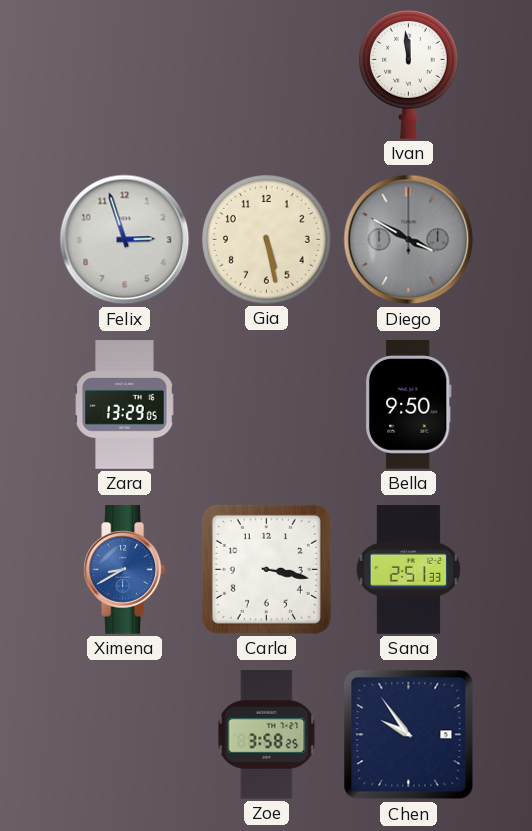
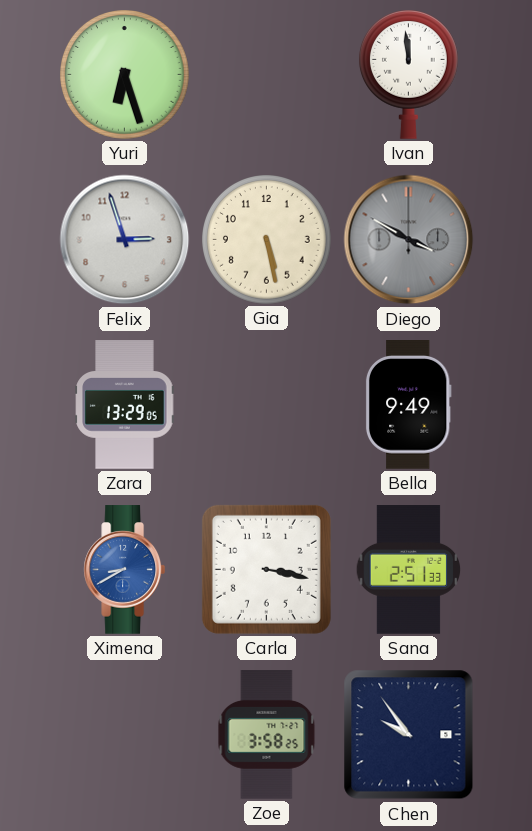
Yuri: none -> 6:27 (125, 75)
Bella: 9:50 -> 9:49 (408, 405)
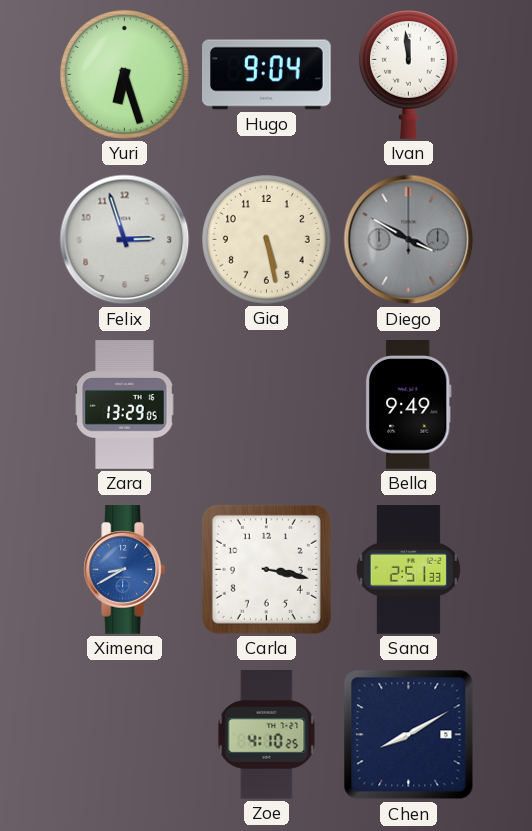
Hugo: none -> 9:04 (267, 75)
Zoe: 3:58 -> 4:10 (267, 735)
Chen: 9:54 -> 8:10 (409, 735)
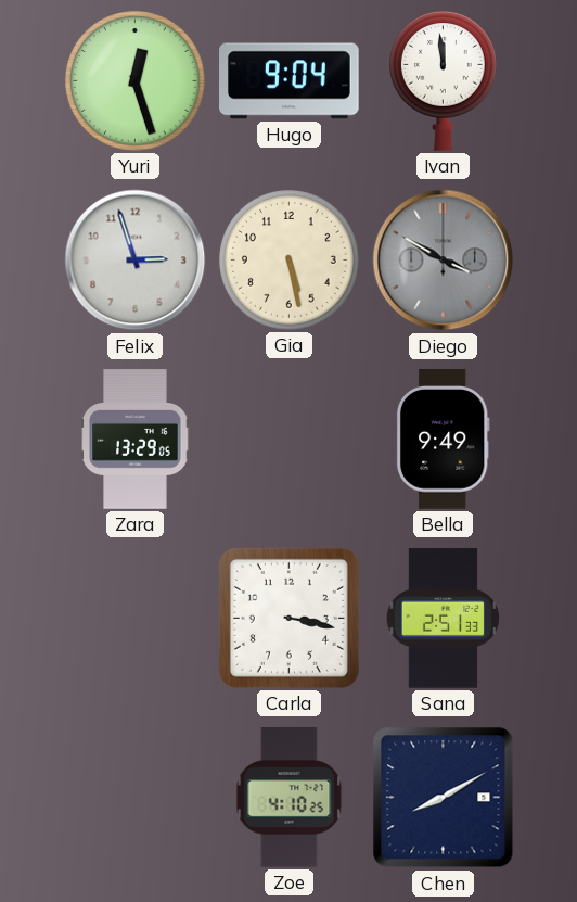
Yuri: 6:27 -> 12:27 (136, 81)
Ximena: 8:40 -> none (124, 570)
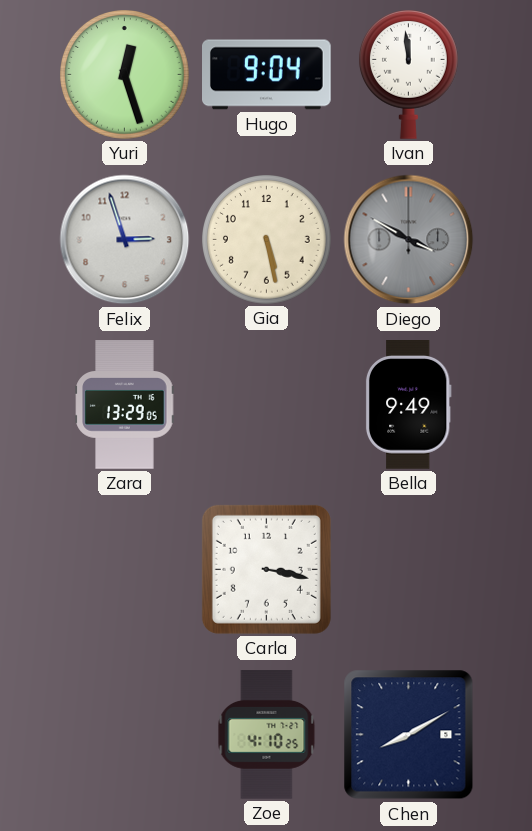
Sana: 2:51 -> none (444, 619)
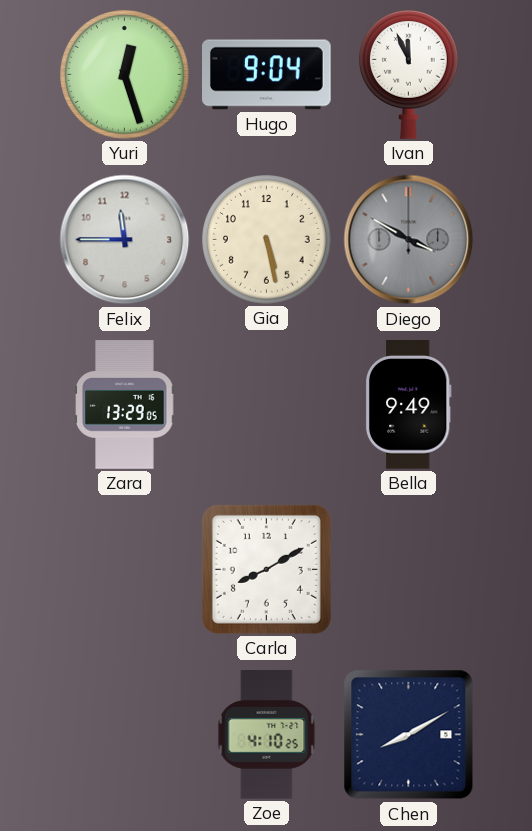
Ivan: 11:59 -> 11:56 (408, 75)
Felix: 2:57 -> 11:45 (125, 240)
Carla: 3:17 -> 8:10 (266, 569)
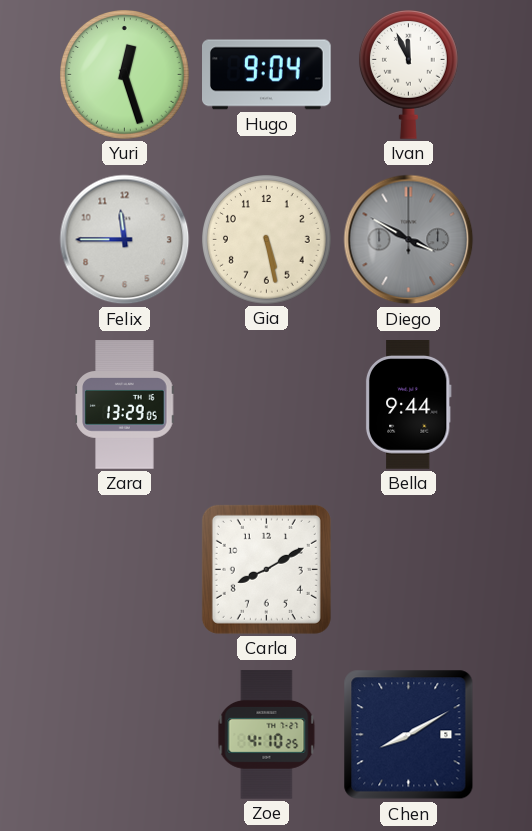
Bella: 9:49 -> 9:44 (408, 405)
